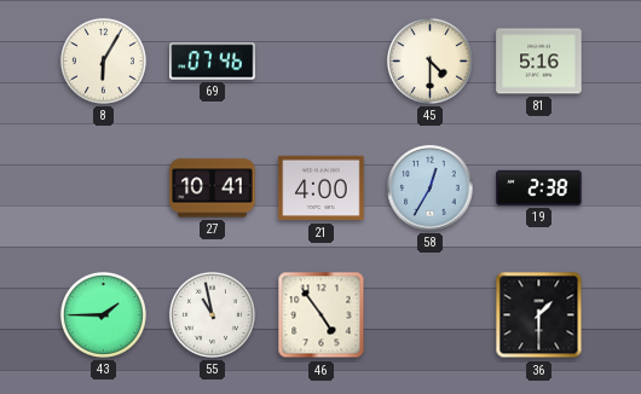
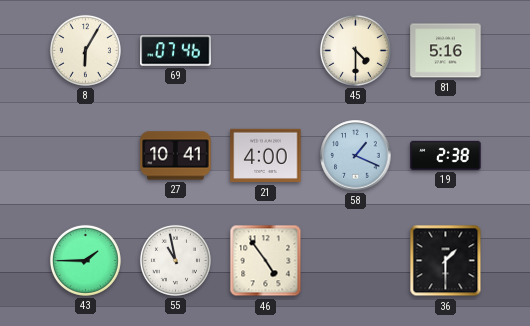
58: 12:35 -> 1:19 (356, 156)
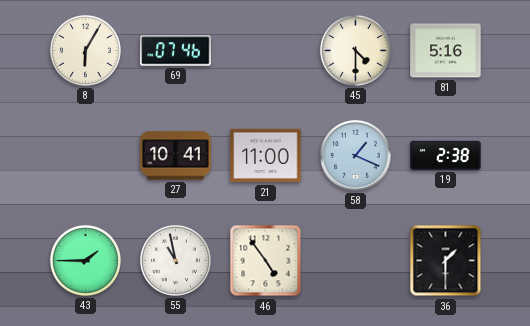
21: 4:00 -> 11:00 (266, 156)
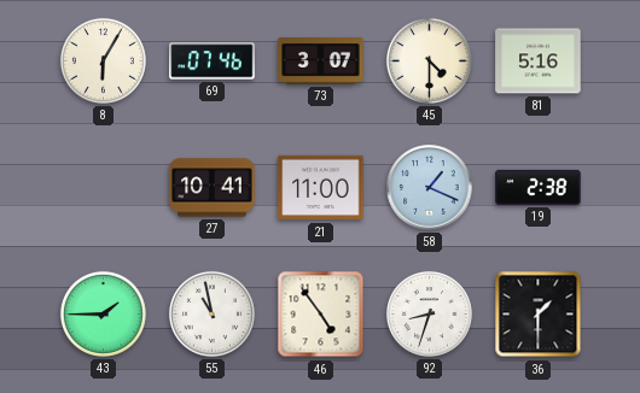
73: none -> 3:07 (321, 61)
92: none -> 8:33 (429, 313)
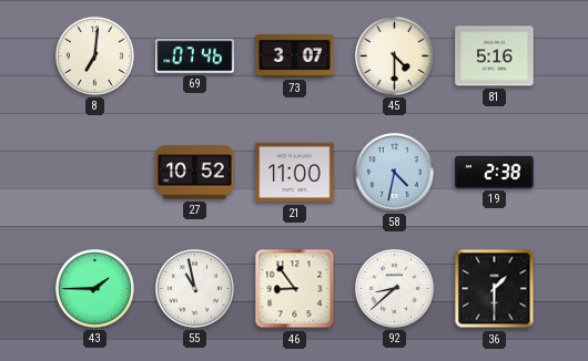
8: 6:05 -> 7:01 (94, 55)
27: 10:41 -> 10:52 (195, 173)
58: 1:19 -> 4:32 (395, 173)
46: 4:54 -> 8:54 (295, 289)
92: 8:33 -> 8:38 (394, 288)
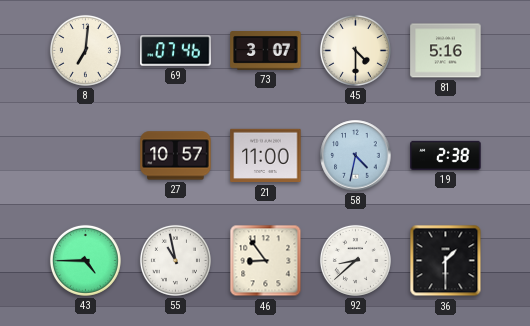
27: 10:52 -> 10:57 (176, 156)
43: 1:45 -> 4:45 (85, 260)
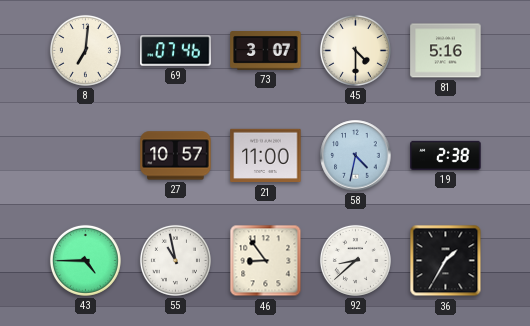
36: 1:30 -> 1:35 (446, 261)
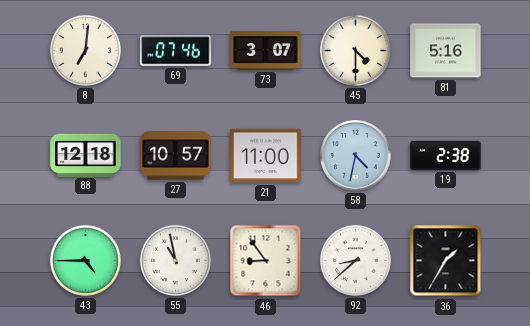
88: none -> 12:18 (86, 155)
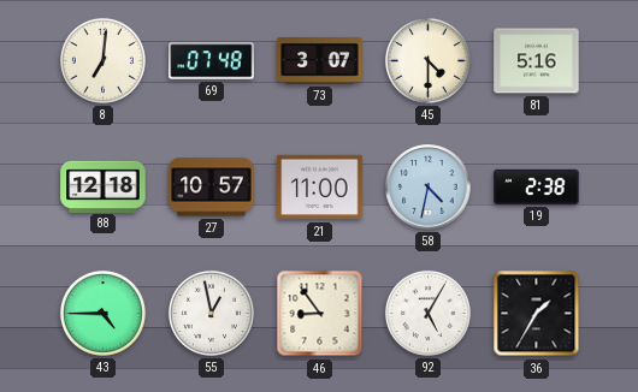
69: 07:46 -> 07:48 (212, 61)
55: 10:58 -> 12:58 (211, 313)
92: 8:38 -> 5:05 (427, 313)
